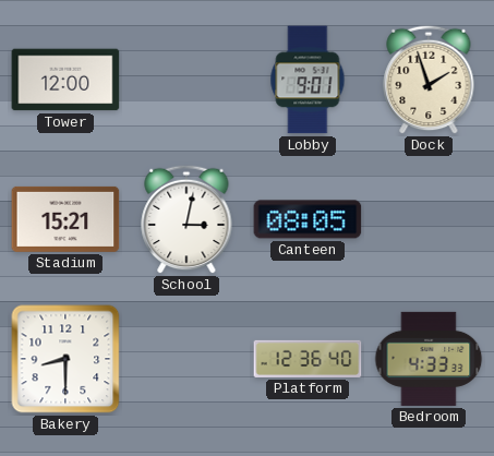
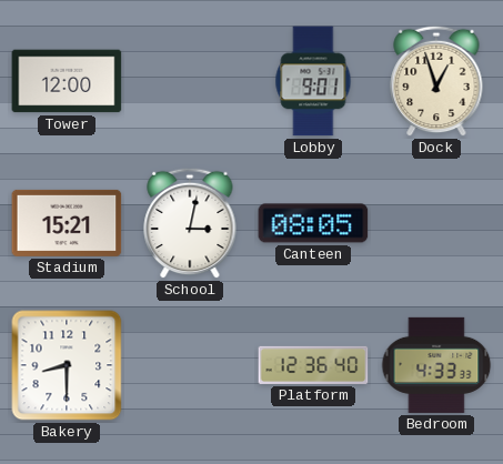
Dock: 1:57 -> 12:57 (436, 81)
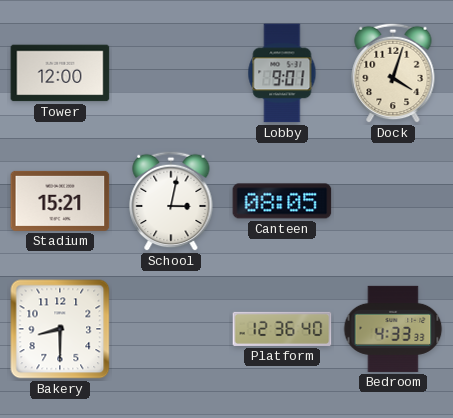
Dock: 12:57 -> 4:03 (393, 73)
